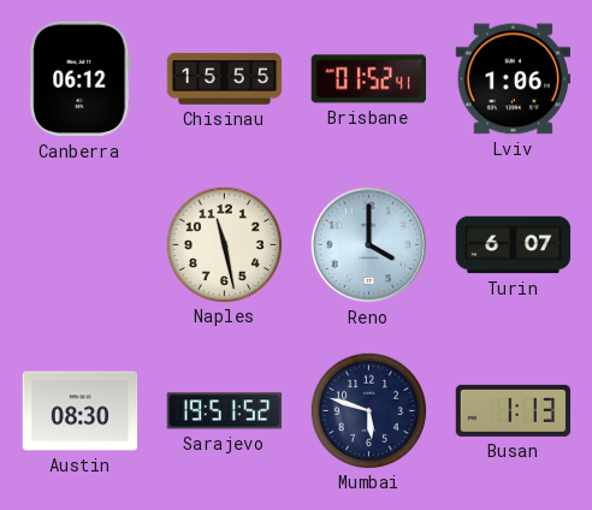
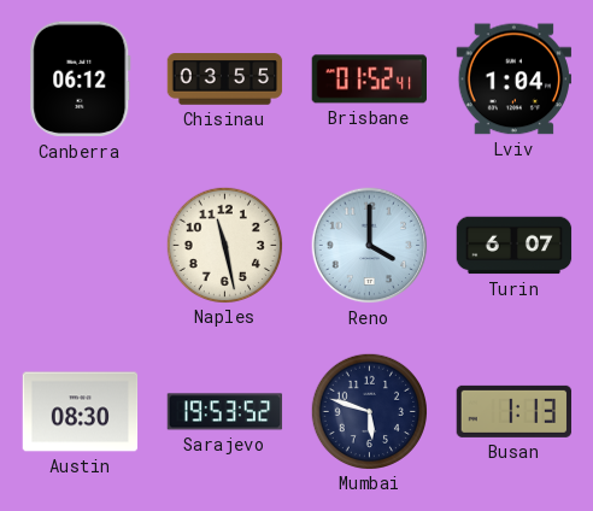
Chisinau: 15:55 -> 03:55 (225, 80)
Lviv: 1:06 -> 1:04 (515, 80)
Sarajevo: 19:51 -> 19:53 (225, 412)
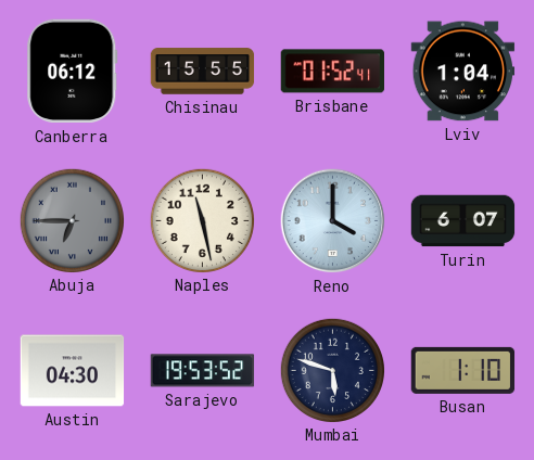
Chisinau: 03:55 -> 15:55 (203, 72)
Abuja: none -> 6:45 (72, 220)
Austin: 08:30 -> 04:30 (73, 371)
Busan: 1:13 -> 1:10 (463, 370)
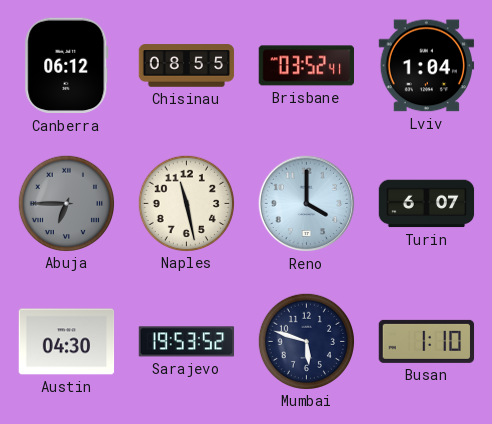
Chisinau: 15:55 -> 08:55 (187, 66)
Brisbane: 01:52 -> 03:52 (306, 66)
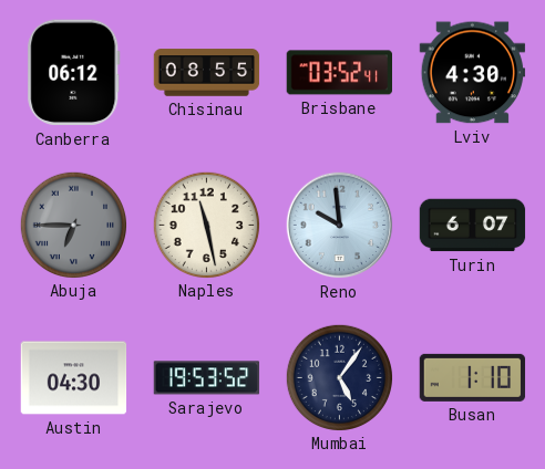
Lviv: 1:04 -> 4:30 (473, 73)
Reno: 4:00 -> 9:59 (340, 226)
Mumbai: 5:48 -> 5:06 (339, 377)
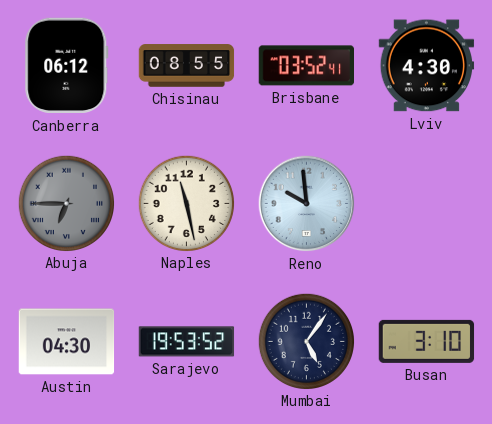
Turin: 6:07 -> none (473, 226)
Busan: 1:10 -> 3:10 (427, 341)
